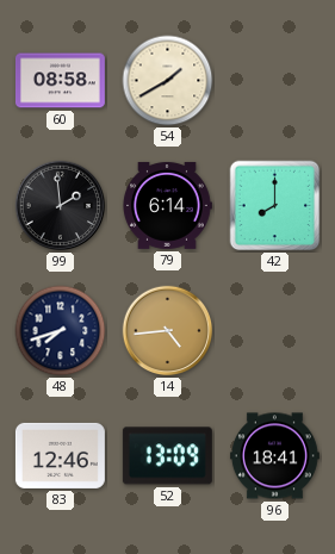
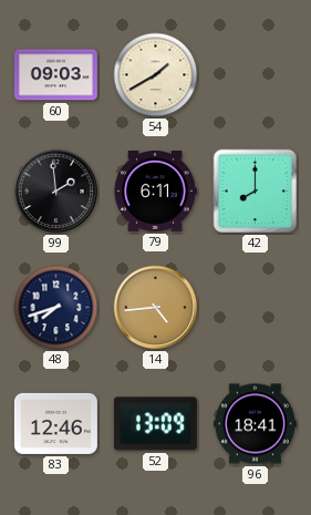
60: 08:58 -> 09:03 (55, 75)
79: 6:14 -> 6:11 (155, 190)
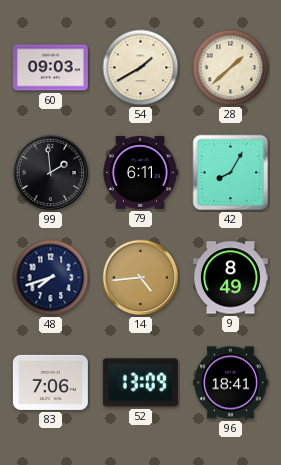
28: none -> 1:38 (231, 68)
42: 8:00 -> 8:05 (231, 173)
9: none -> 8:49 (230, 278)
83: 12:46 -> 7:06 (50, 382)
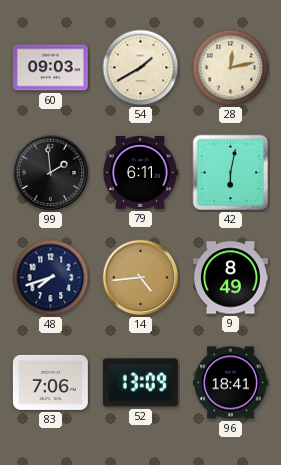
28: 1:38 -> 12:13 (231, 68)
42: 8:05 -> 6:02 (231, 173)
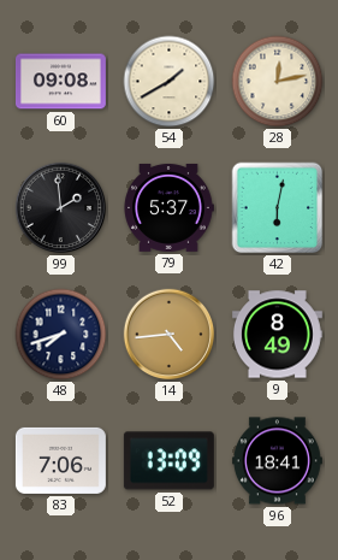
60: 09:03 -> 09:08 (60, 82)
79: 6:11 -> 5:37 (168, 207)
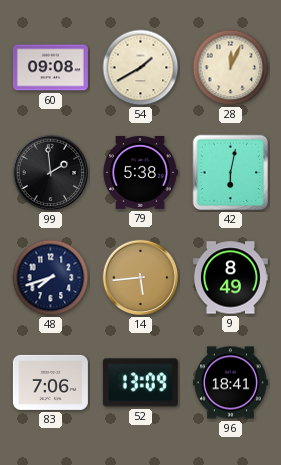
28: 12:13 -> 12:04 (231, 68)
79: 5:37 -> 5:38 (140, 172)
14: 4:44 -> 5:44 (141, 278)
